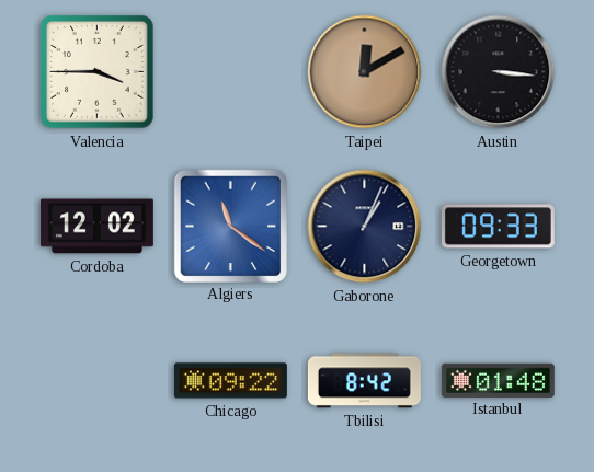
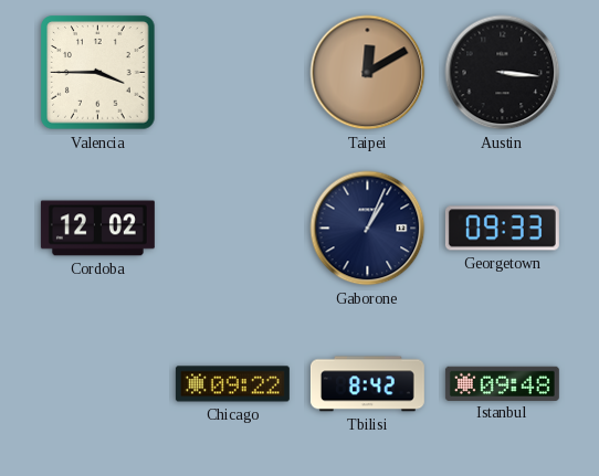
Algiers: 11:21 -> none (230, 226)
Istanbul: 01:48 -> 09:48 (502, 383)
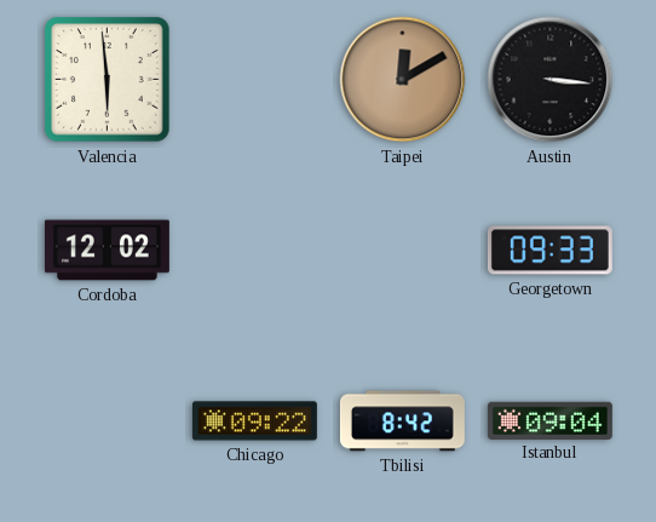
Valencia: 3:45 -> 5:59 (108, 80)
Gaborone: 1:04 -> none (368, 229)
Istanbul: 09:48 -> 09:04 (549, 420)
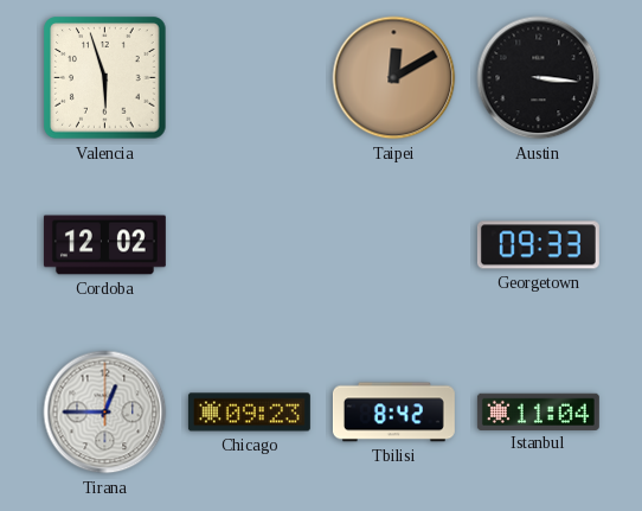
Valencia: 5:59 -> 5:57 (105, 78)
Tirana: none -> 12:45 (105, 413)
Chicago: 09:22 -> 09:23 (249, 413)
Istanbul: 09:04 -> 11:04 (538, 411)
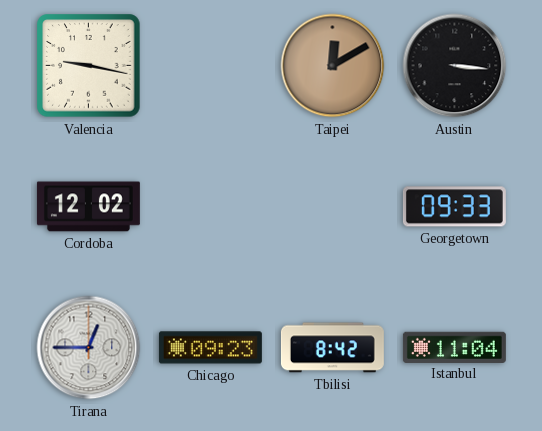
Valencia: 5:57 -> 9:17 (89, 66)
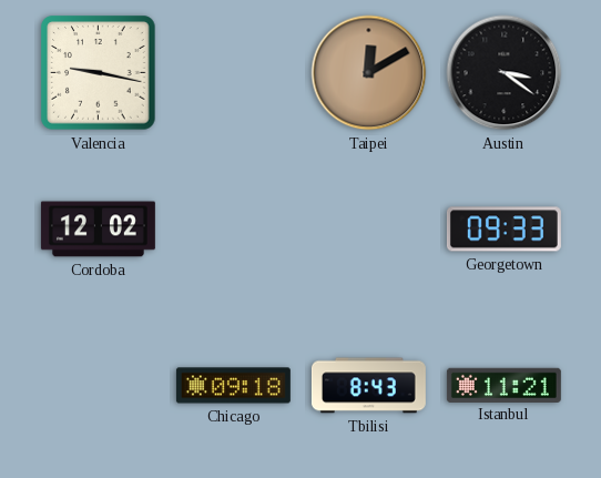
Austin: 3:16 -> 3:21 (505, 73)
Tirana: 12:45 -> none (89, 348)
Chicago: 09:23 -> 09:18 (233, 386)
Tbilisi: 8:42 -> 8:43 (368, 386)
Istanbul: 11:04 -> 11:21 (503, 385)
